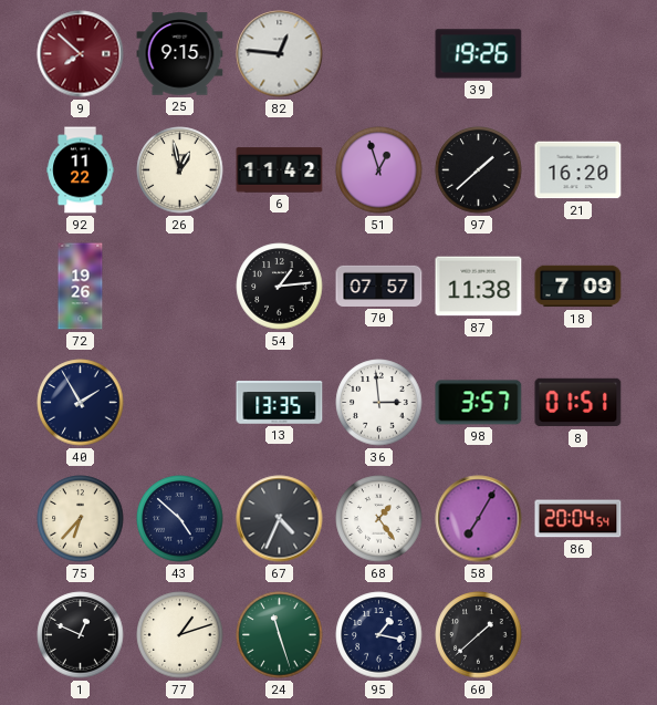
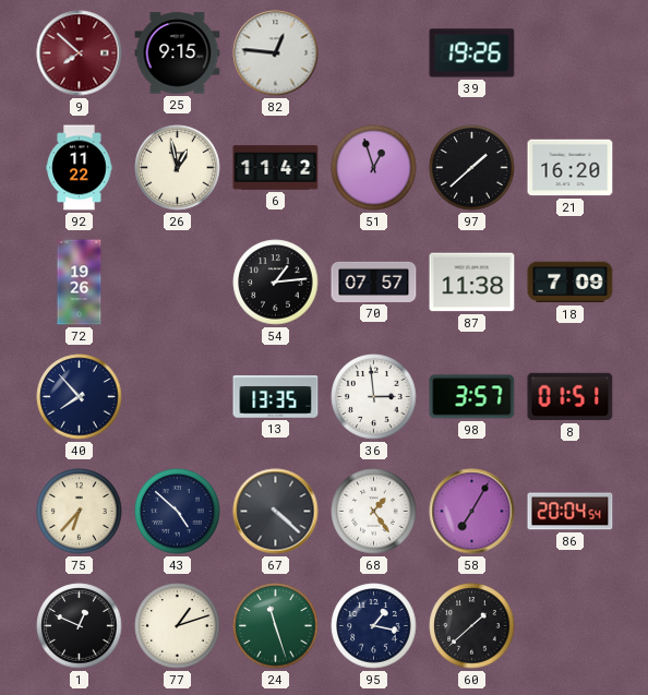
40: 1:55 -> 7:53 (80, 397)
67: 4:34 -> 4:22 (276, 512)
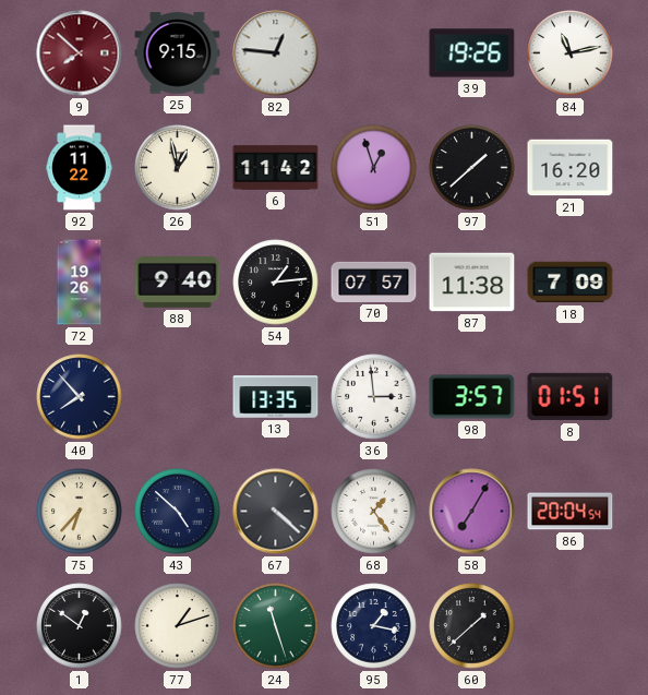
84: none -> 11:13 (571, 53)
88: none -> 9:40 (178, 283)
1: 12:49 -> 12:51 (80, 626)
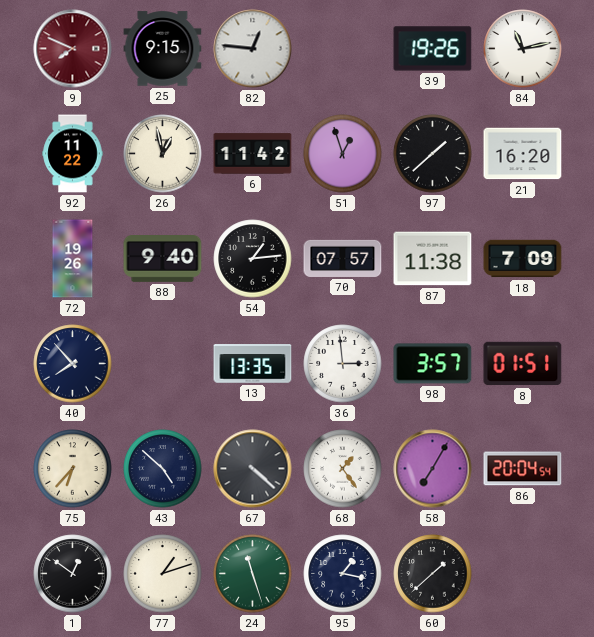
9: 7:52 -> 7:49 (73, 49)
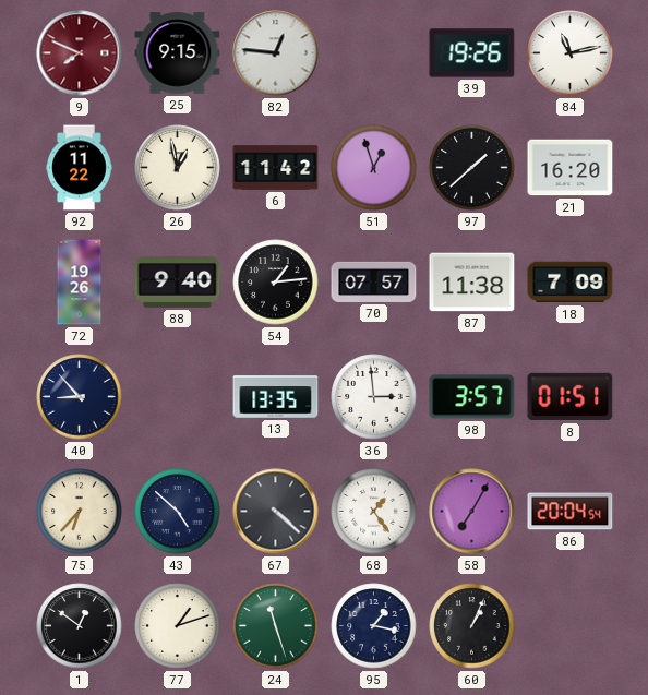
40: 7:53 -> 8:53 (80, 397)
60: 1:38 -> 1:04 (472, 626)
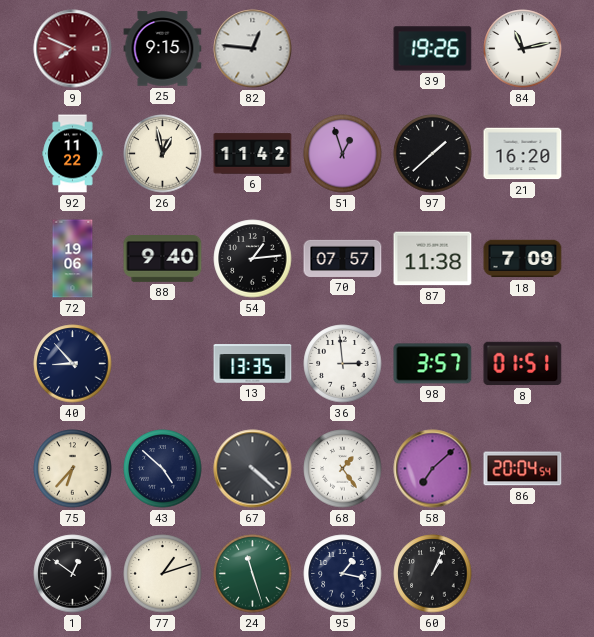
72: 19:26 -> 19:06 (73, 259)
58: 7:05 -> 7:08 (433, 469)
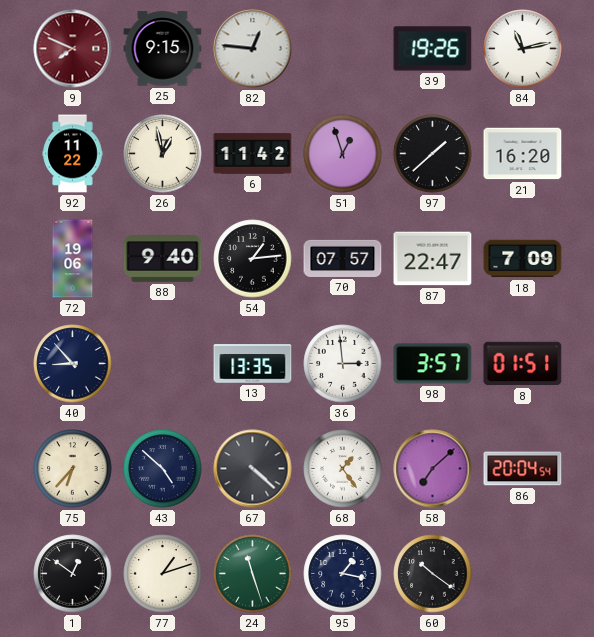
87: 11:38 -> 22:47 (433, 259)
60: 1:04 -> 10:21 (433, 574)
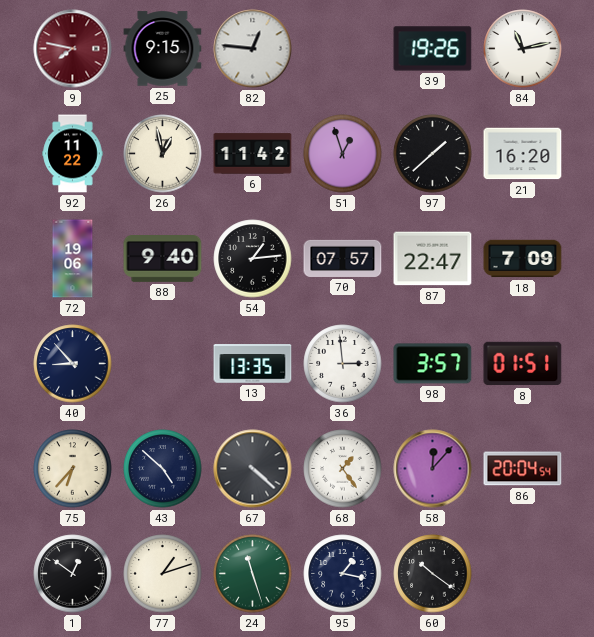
9: 7:49 -> 7:47 (73, 49)
58: 7:08 -> 12:07 (433, 469)
